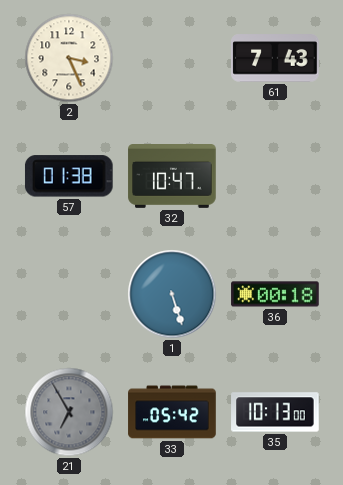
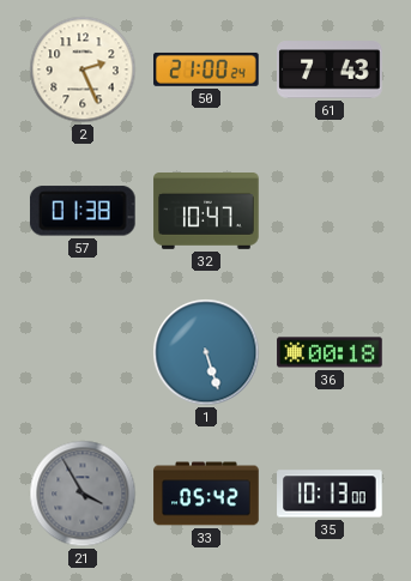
2: 3:26 -> 2:26 (83, 69)
50: none -> 21:00 (206, 69)
21: 6:55 -> 3:55 (83, 494)
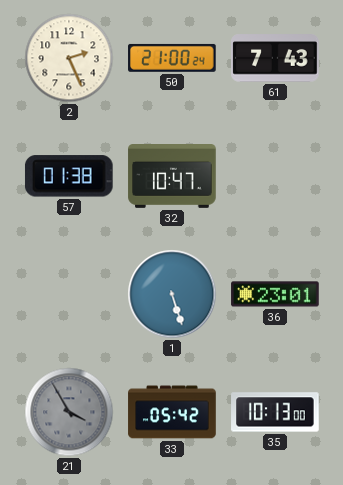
36: 00:18 -> 23:01 (275, 294)
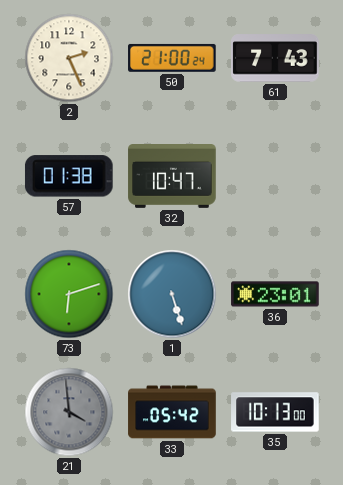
73: none -> 6:12 (69, 294)
21: 3:55 -> 3:59 (69, 412)
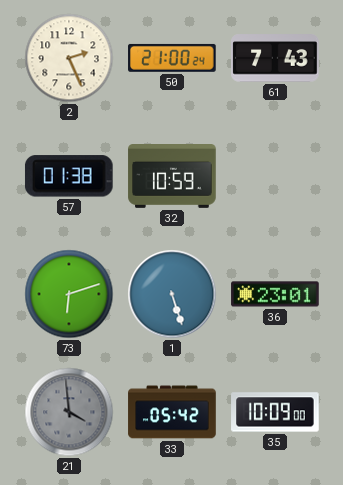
32: 10:47 -> 10:59 (172, 177)
35: 10:13 -> 10:09 (275, 412)
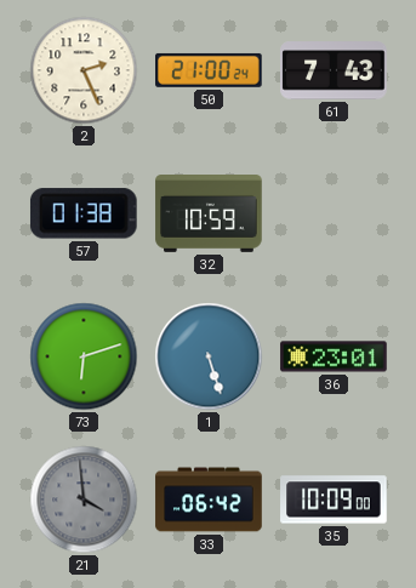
33: 05:42 -> 06:42 (209, 499)
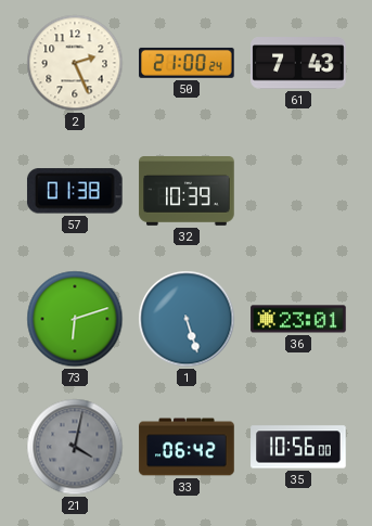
32: 10:59 -> 10:39 (187, 192)
21: 3:59 -> 4:02 (75, 447)
35: 10:09 -> 10:56 (298, 447)
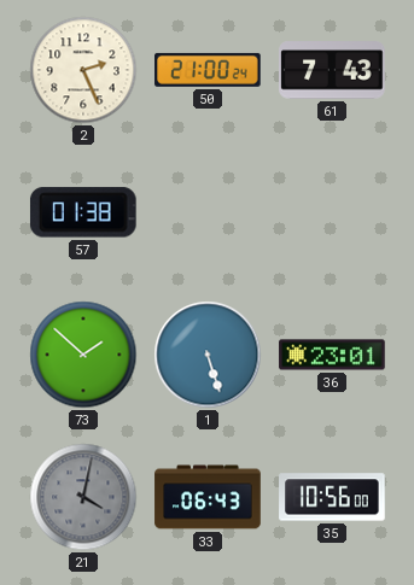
32: 10:39 -> none (187, 192)
73: 6:12 -> 1:52 (83, 355)
33: 06:42 -> 06:43 (208, 497)
